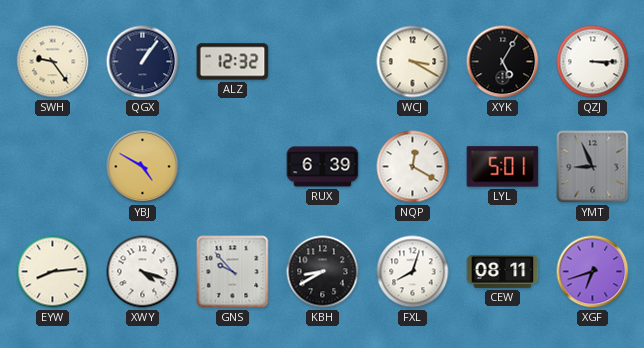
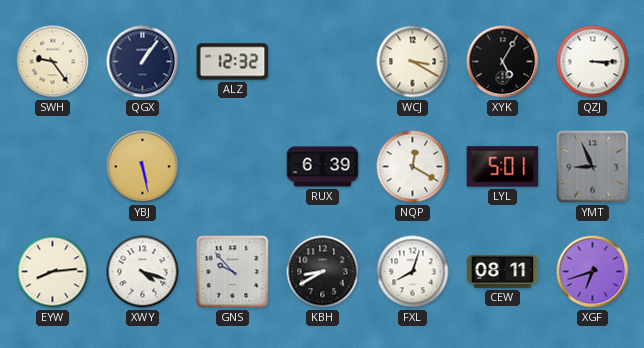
YBJ: 4:50 -> 5:28 (143, 167)
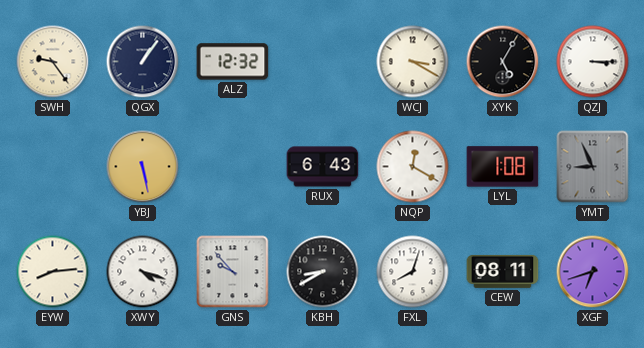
RUX: 6:39 -> 6:43 (323, 167)
LYL: 5:01 -> 1:08 (503, 167)
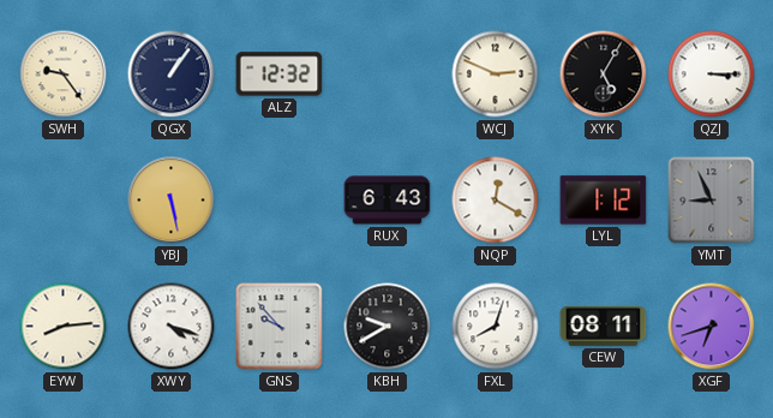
WCJ: 3:20 -> 2:49 (496, 74)
LYL: 1:08 -> 1:12 (604, 201)
KBH: 8:40 -> 9:40 (388, 327)
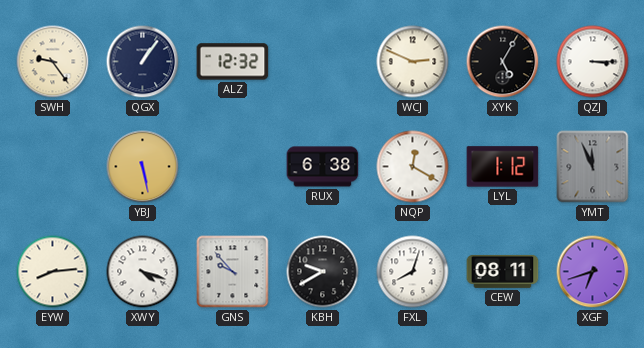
RUX: 6:43 -> 6:38 (323, 167)
YMT: 8:56 -> 11:56 (593, 167)
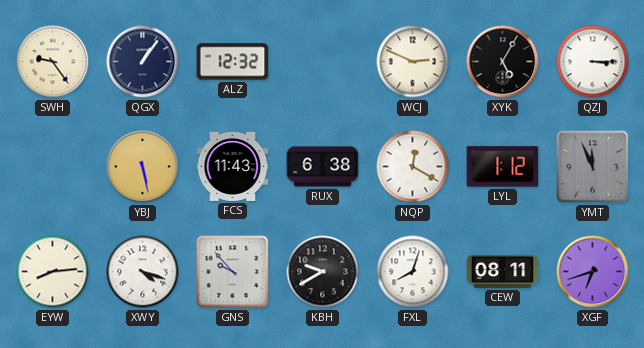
FCS: none -> 11:43 (233, 166)
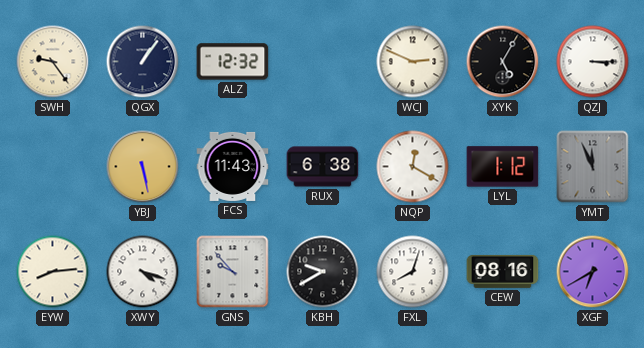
CEW: 08:11 -> 08:16 (503, 271)
XGF: 6:42 -> 6:40 (593, 272)
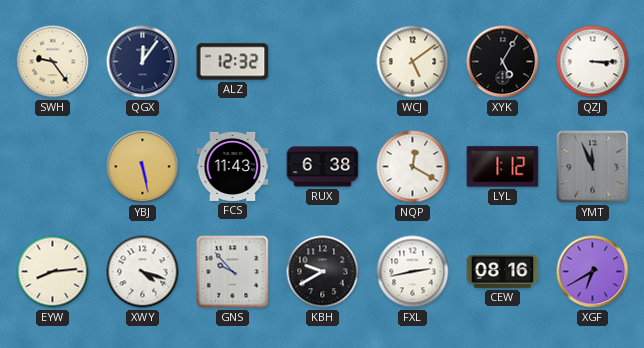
QGX: 1:06 -> 12:06 (143, 62)
WCJ: 2:49 -> 5:09 (413, 62)
FXL: 8:03 -> 2:43 (413, 272)
